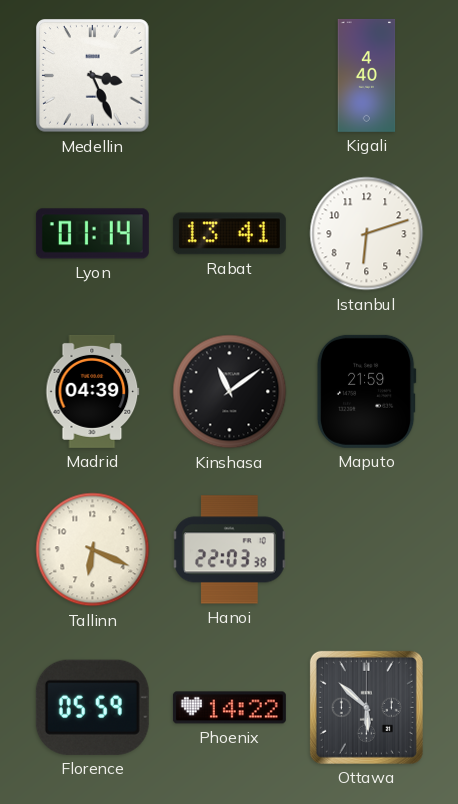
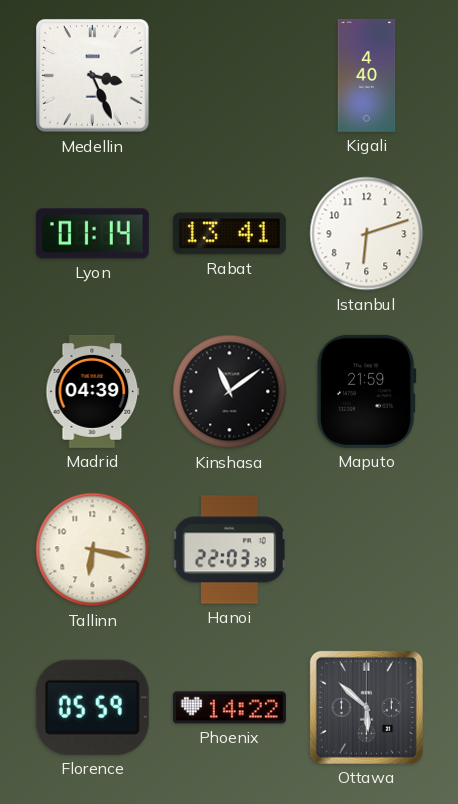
Tallinn: 6:19 -> 6:17 (93, 550)
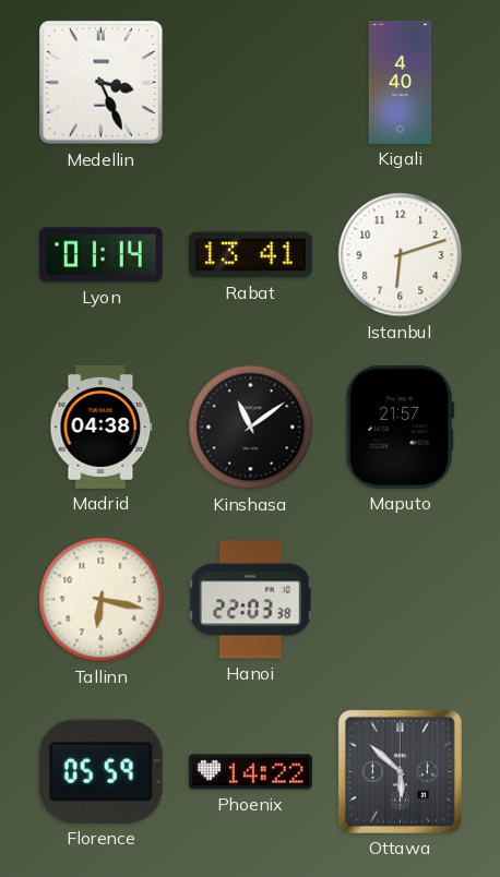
Madrid: 04:39 -> 04:38 (102, 427)
Maputo: 21:59 -> 21:57 (400, 427)
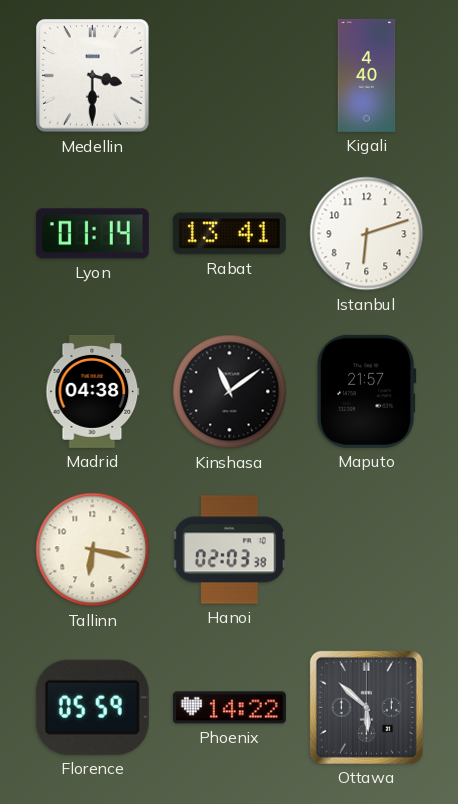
Medellin: 3:26 -> 3:30 (93, 76)
Hanoi: 22:03 -> 02:03 (230, 550)
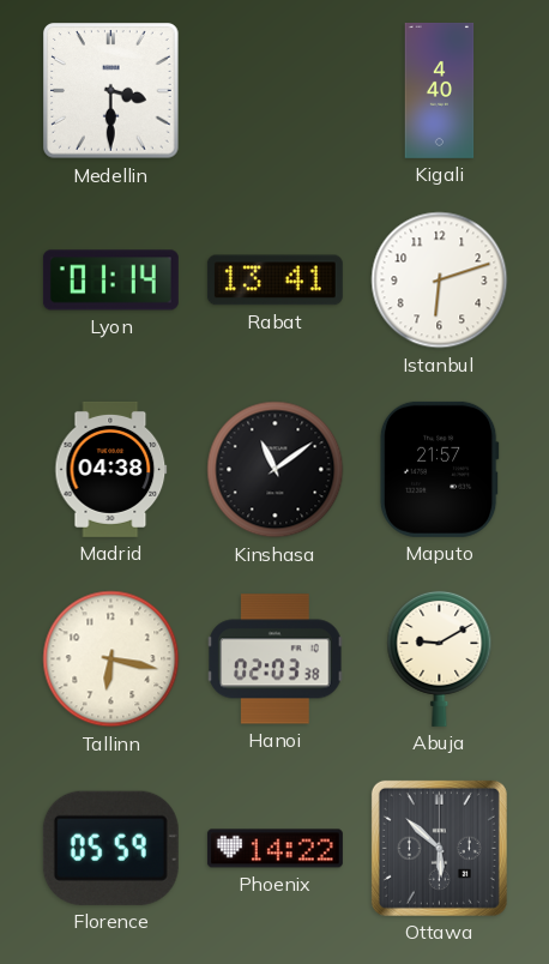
Abuja: none -> 9:10 (440, 658)
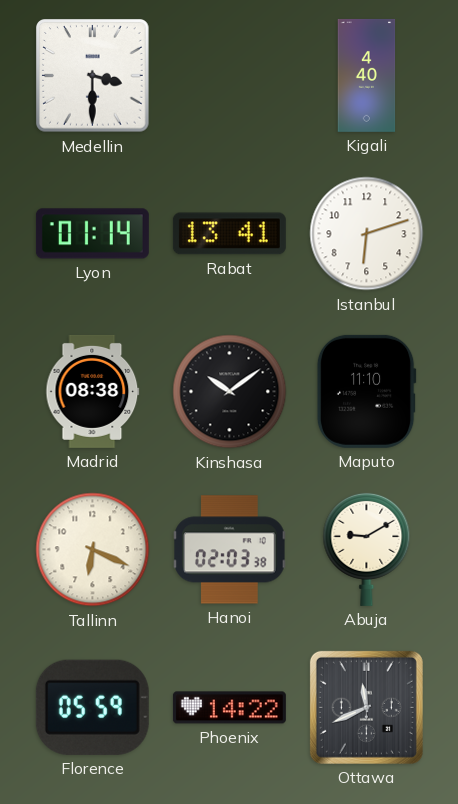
Madrid: 04:38 -> 08:38 (93, 391)
Kinshasa: 11:09 -> 10:09 (230, 392)
Maputo: 21:57 -> 11:10 (366, 391)
Tallinn: 6:17 -> 6:19 (93, 550)
Ottawa: 5:52 -> 11:41 (366, 707)
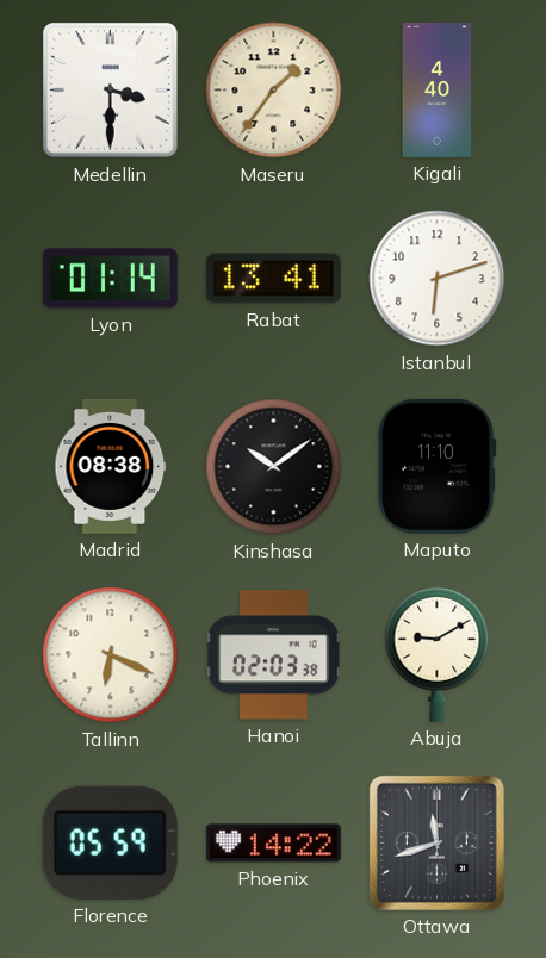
Maseru: none -> 1:36 (274, 91)
Ottawa: 11:41 -> 11:42 (436, 842)
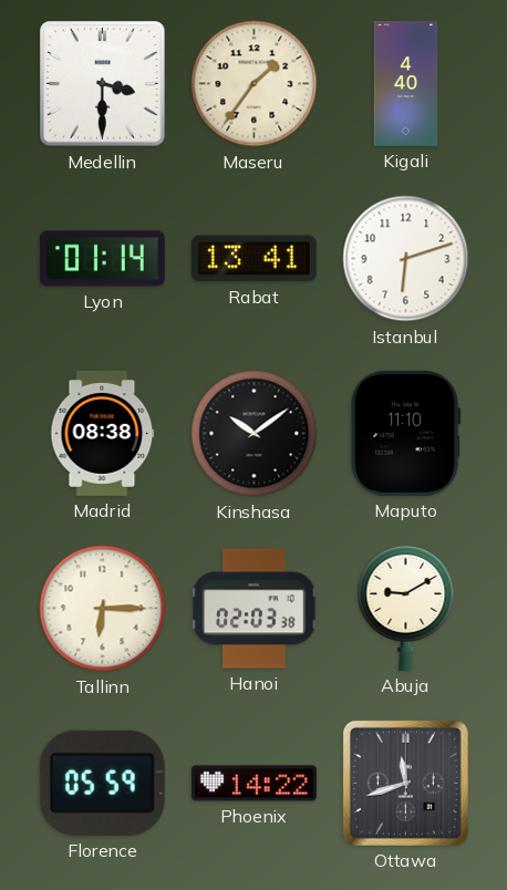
Tallinn: 6:19 -> 6:15 (103, 609)
